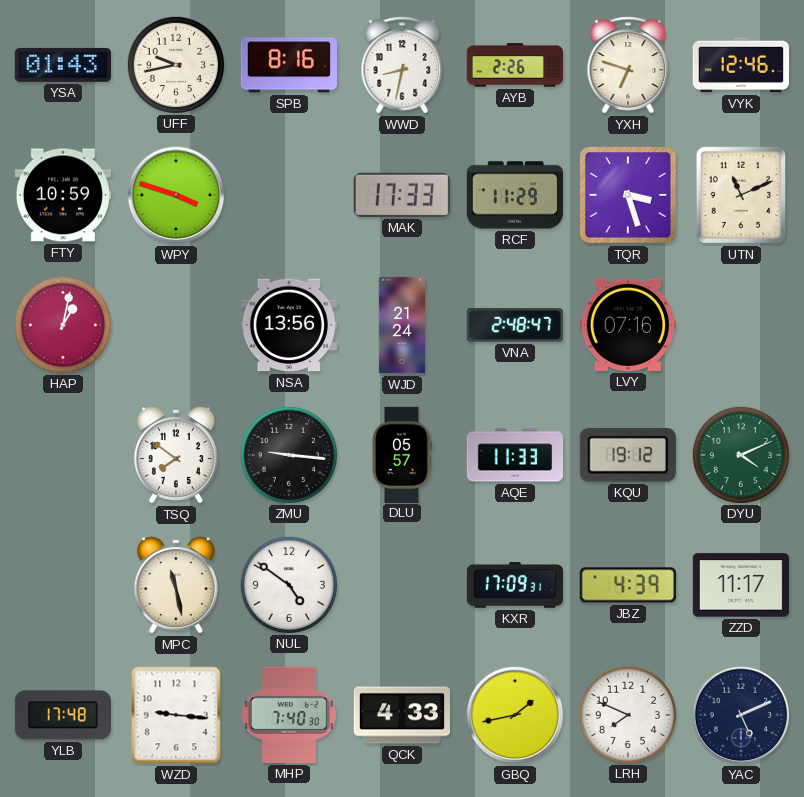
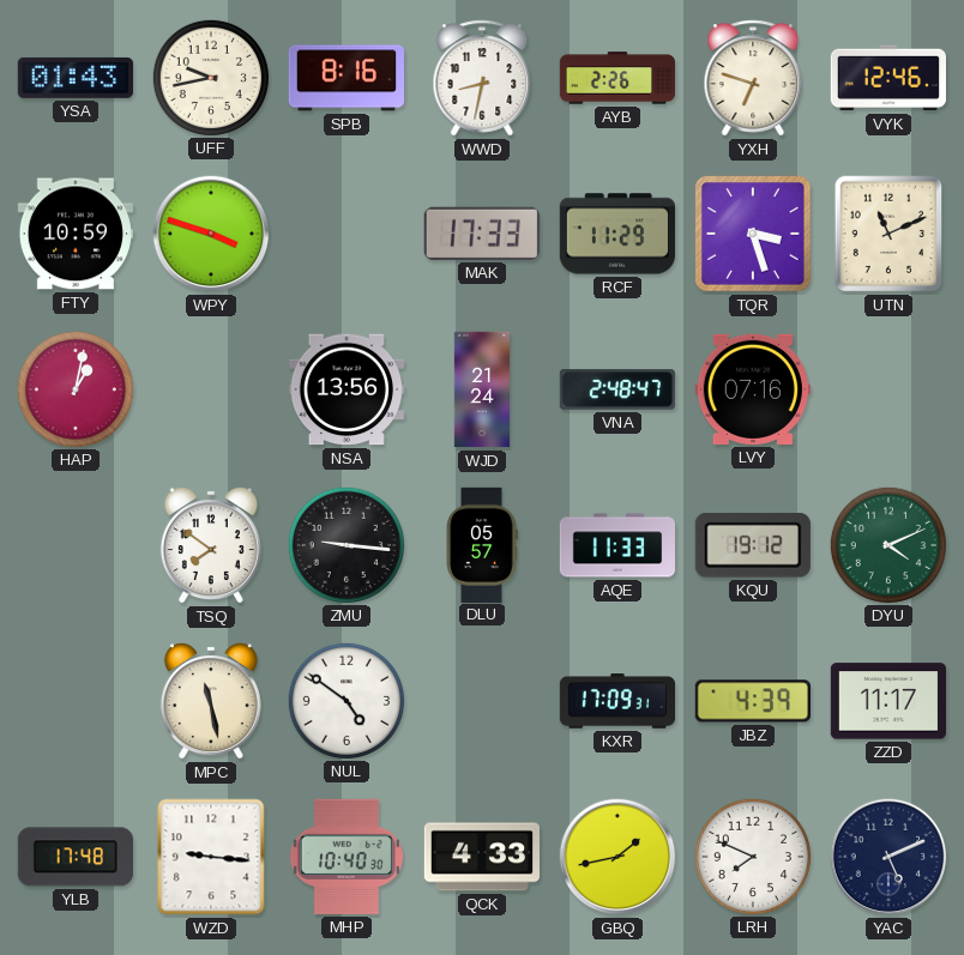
MHP: 7:40 -> 10:40 (347, 857)
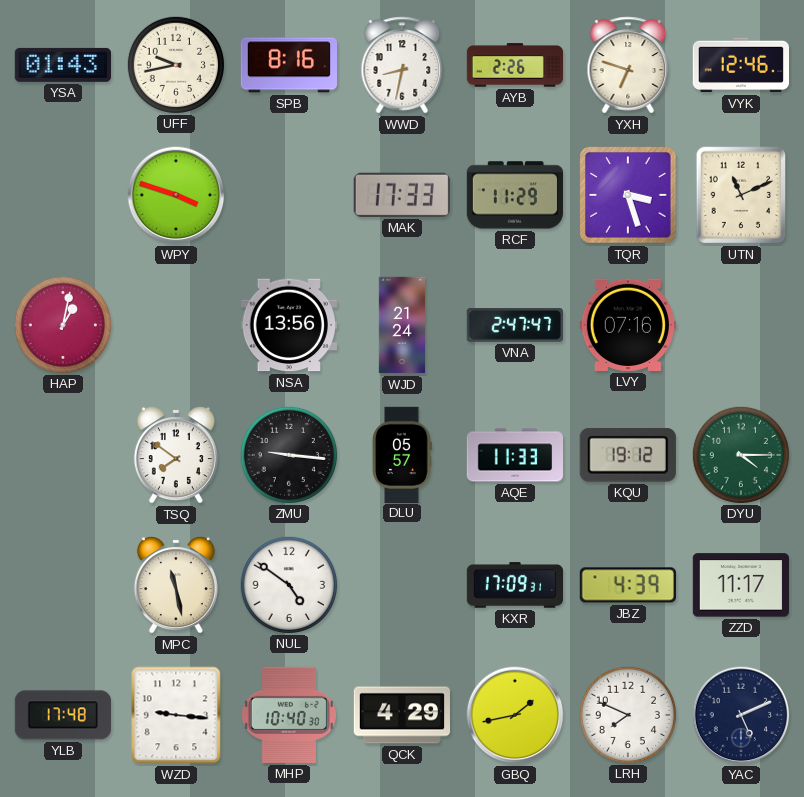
FTY: 10:59 -> none (74, 234)
VNA: 2:48 -> 2:47 (515, 325)
DYU: 4:11 -> 4:15 (740, 454)
QCK: 4:33 -> 4:29 (401, 715)
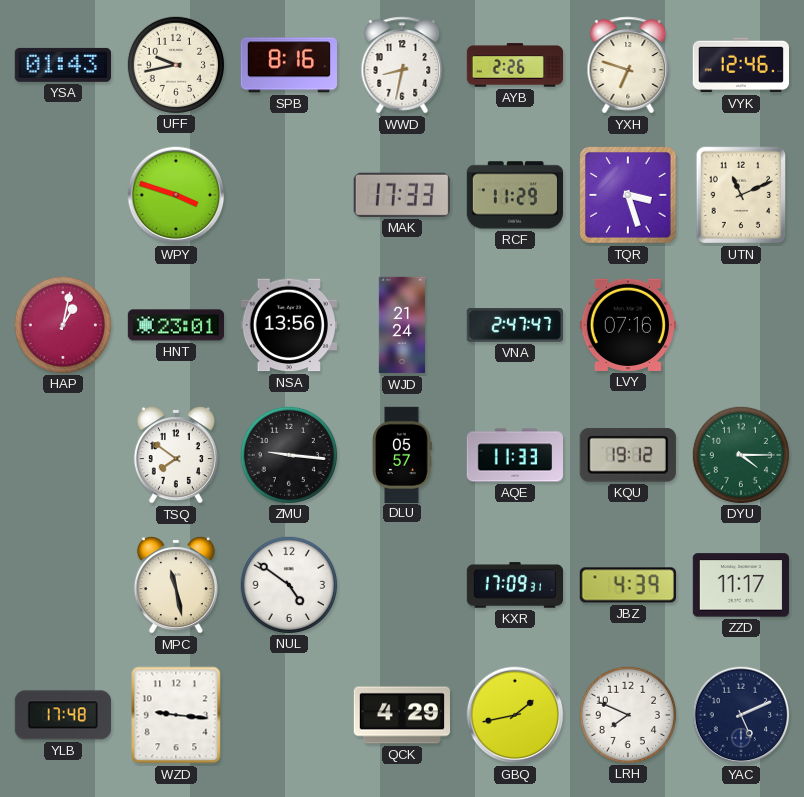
HNT: none -> 23:01 (175, 325)
MHP: 10:40 -> none (289, 715)
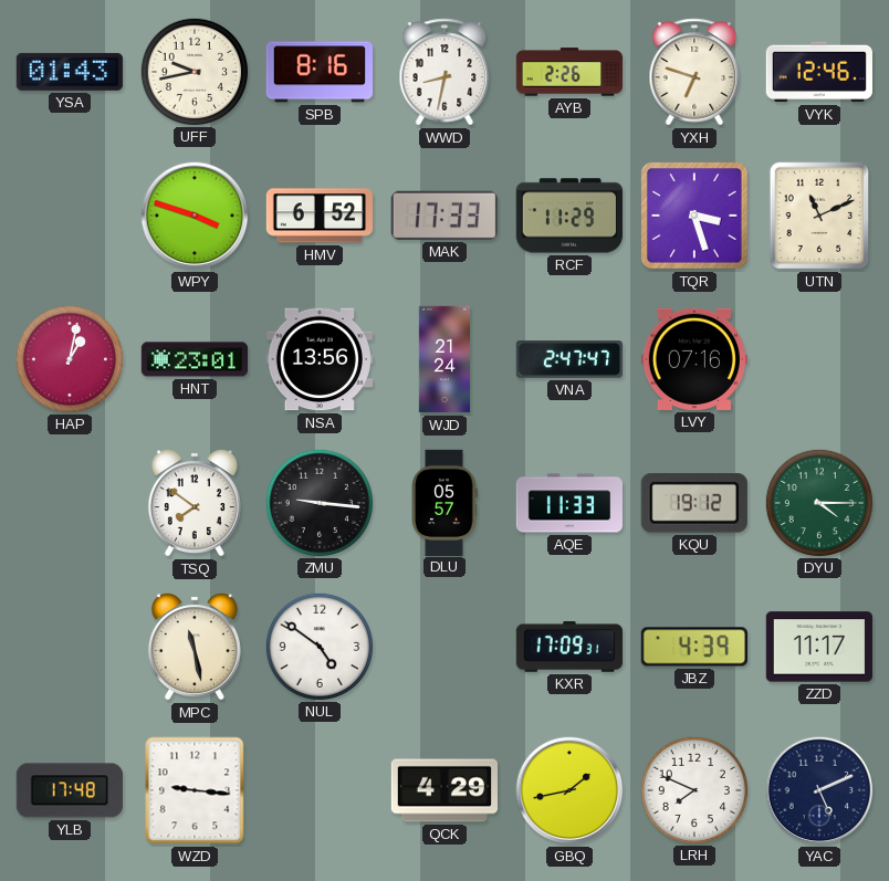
HMV: none -> 6:52 (318, 216)
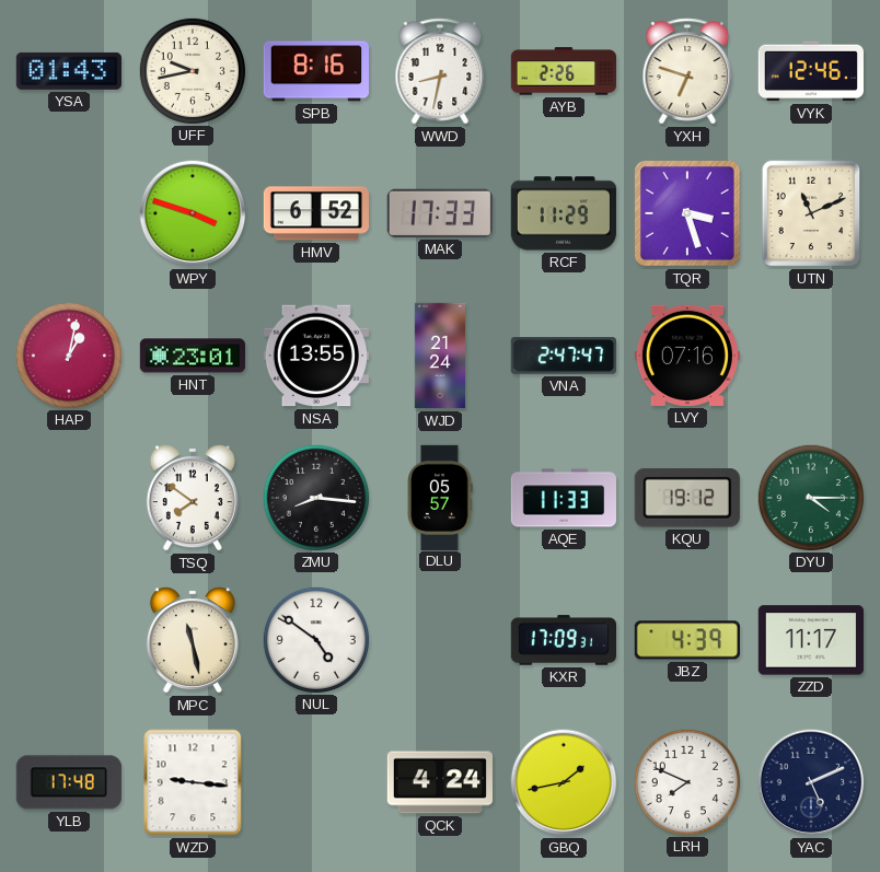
NSA: 13:56 -> 13:55 (316, 356)
ZMU: 9:16 -> 8:16 (315, 497)
QCK: 4:29 -> 4:24 (439, 782)
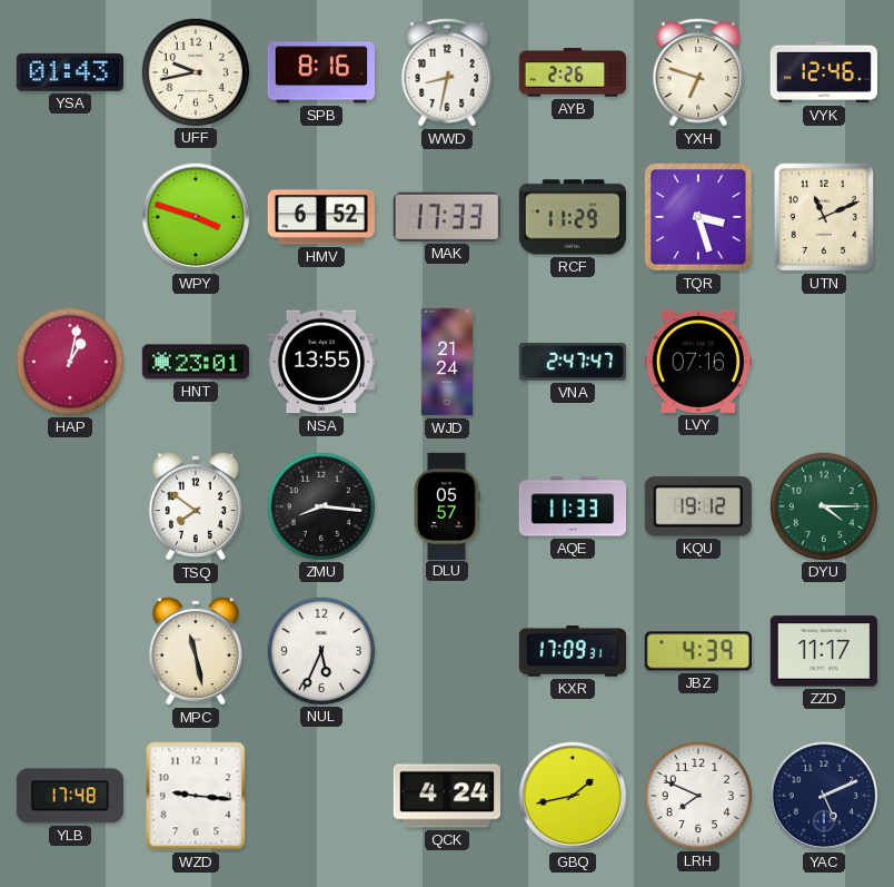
NUL: 4:51 -> 5:34 (320, 650)
